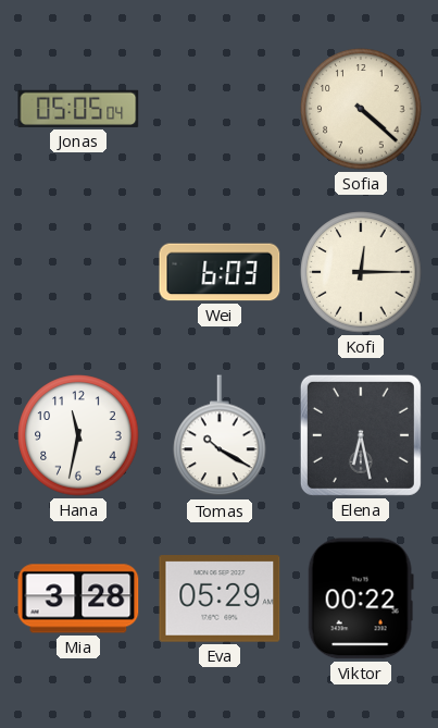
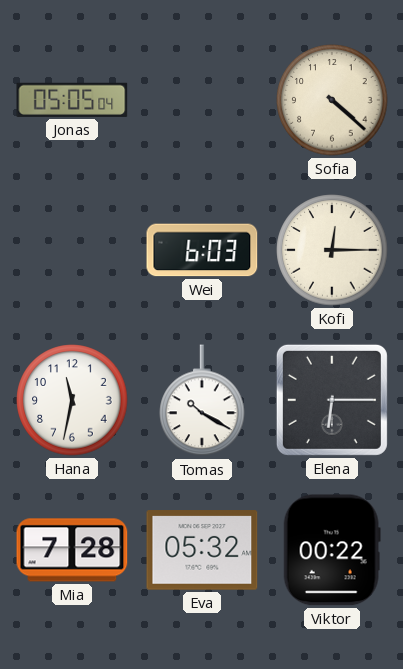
Elena: 6:28 -> 6:15 (332, 400)
Mia: 3:28 -> 7:28 (72, 550)
Eva: 05:29 -> 05:32 (202, 550)
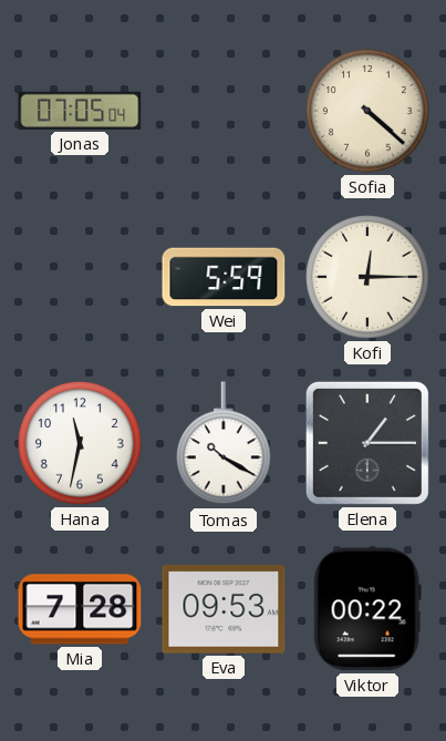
Jonas: 05:05 -> 07:05 (80, 111)
Wei: 6:03 -> 5:59 (224, 277)
Elena: 6:15 -> 1:15 (367, 443)
Eva: 05:32 -> 09:53 (224, 609)
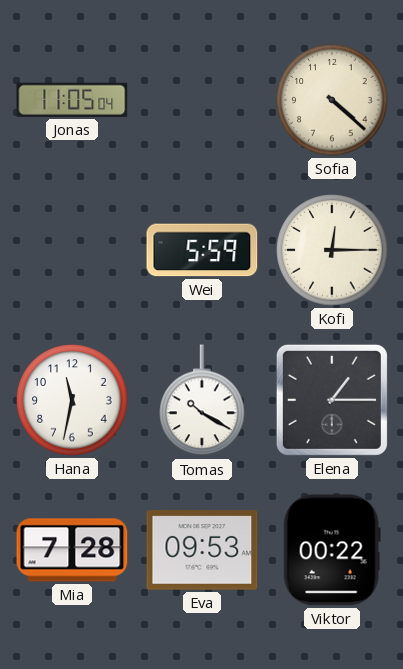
Jonas: 07:05 -> 11:05 (72, 100)
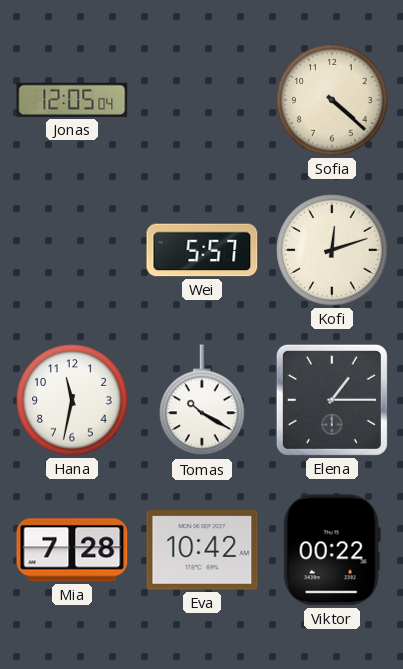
Jonas: 11:05 -> 12:05 (72, 100)
Wei: 5:59 -> 5:57 (202, 250)
Kofi: 12:15 -> 12:12 (332, 250)
Eva: 09:53 -> 10:42 (202, 550)
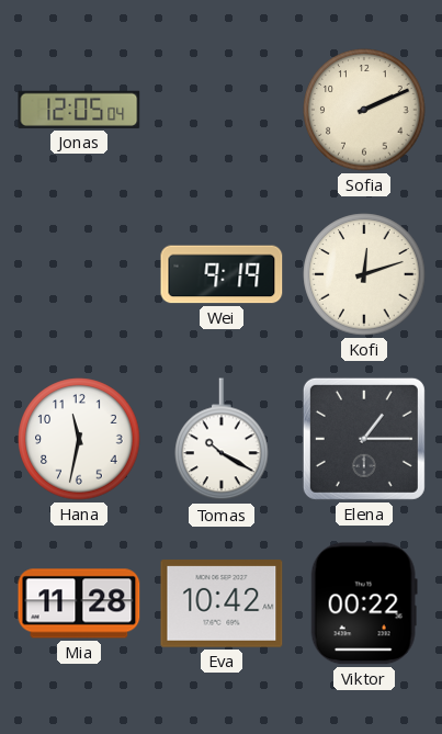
Sofia: 4:22 -> 2:11 (364, 110)
Wei: 5:57 -> 9:19 (222, 274)
Mia: 7:28 -> 11:28 (79, 603)
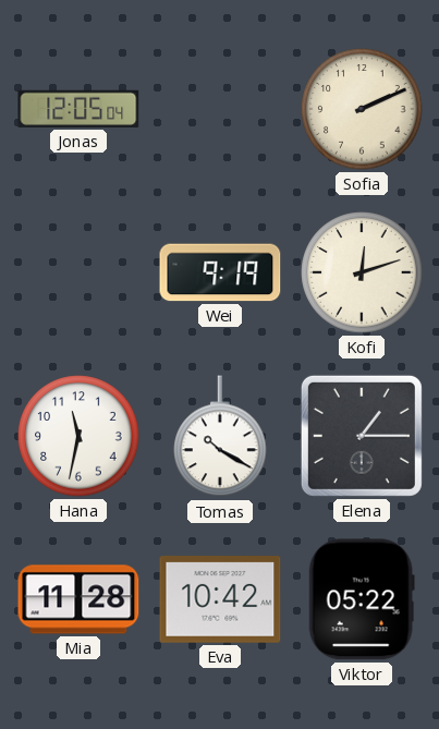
Viktor: 00:22 -> 05:22 (362, 599)
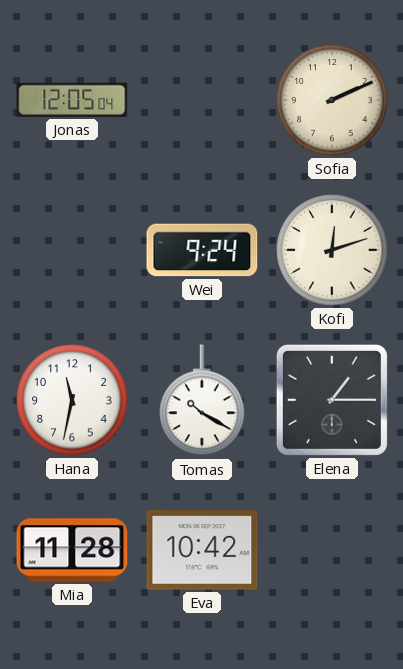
Wei: 9:19 -> 9:24 (202, 250)
Viktor: 05:22 -> none (362, 599)
